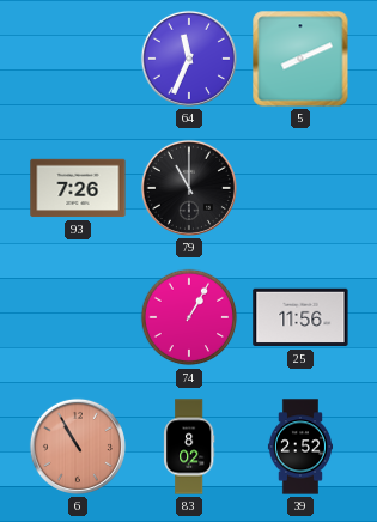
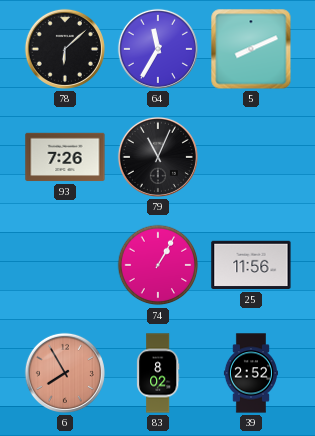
78: none -> 6:08 (65, 49)
64: 11:34 -> 11:35 (158, 49)
79: 11:00 -> 11:04 (158, 157)
6: 10:55 -> 7:55 (65, 373)
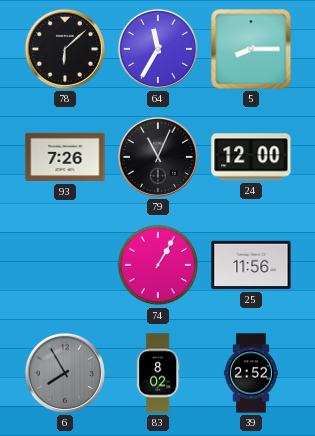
5: 8:11 -> 8:15 (251, 49)
24: none -> 12:00 (251, 157)
6 dial: salmon -> grey (65, 373)
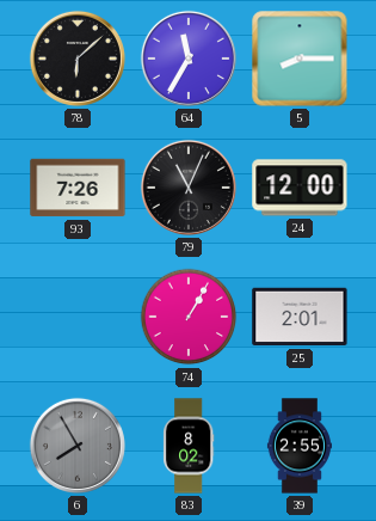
25: 11:56 -> 2:01 (300, 317)
39: 2:52 -> 2:55 (300, 446)
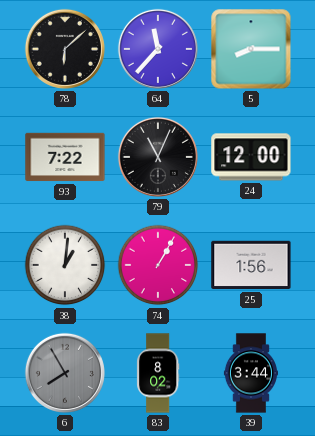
64: 11:35 -> 11:37 (158, 49)
93: 7:26 -> 7:22 (65, 157)
38: none -> 1:01 (65, 265)
25: 2:01 -> 1:56 (251, 265)
39: 2:55 -> 3:44 (251, 373)
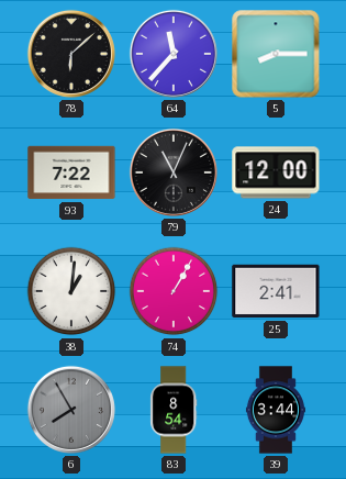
25: 1:56 -> 2:41 (276, 291)
83: 8:02 -> 8:54 (174, 410)
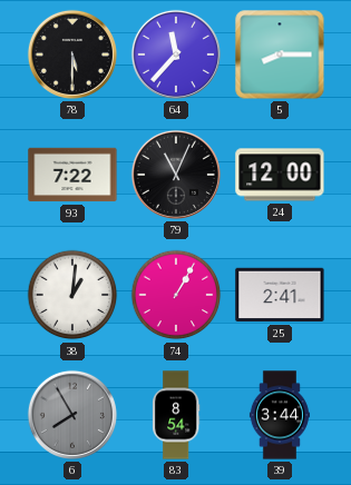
78: 6:08 -> 5:30 (72, 55)
